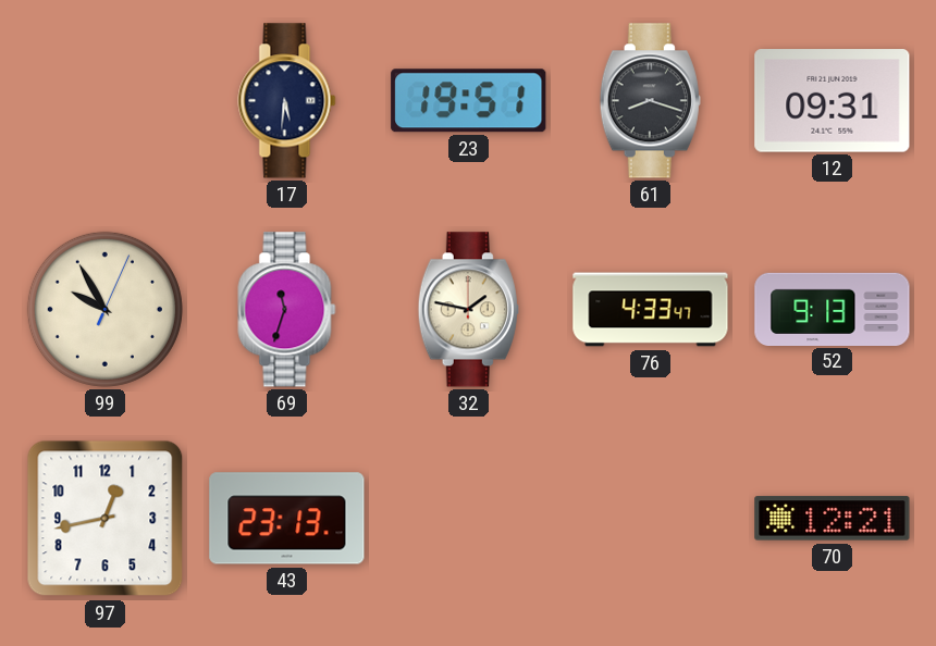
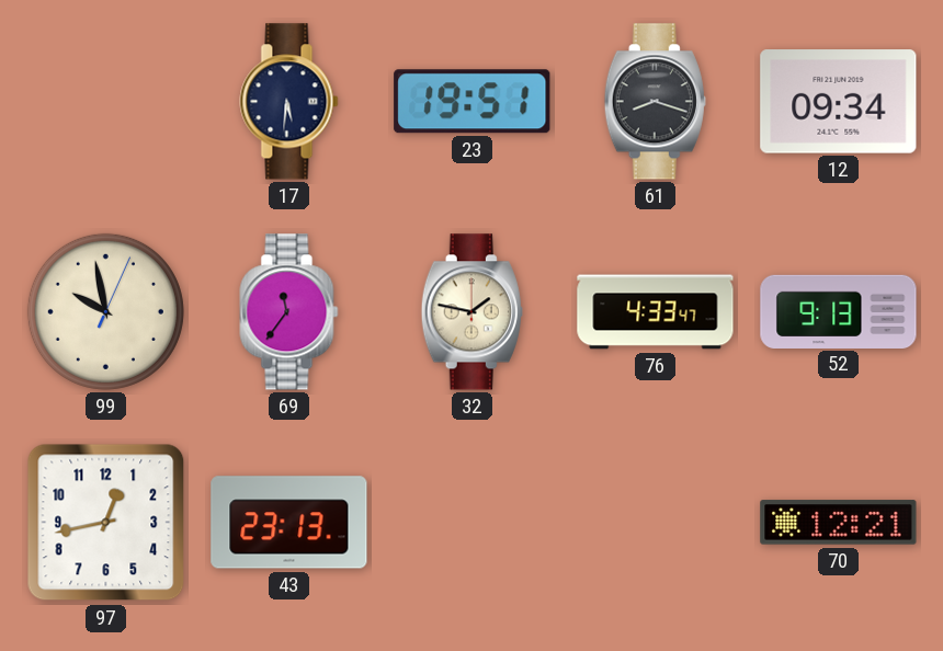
12: 09:31 -> 09:34 (839, 102)
99: 9:55 -> 9:58 (105, 311)
69: 11:33 -> 11:36 (289, 312)
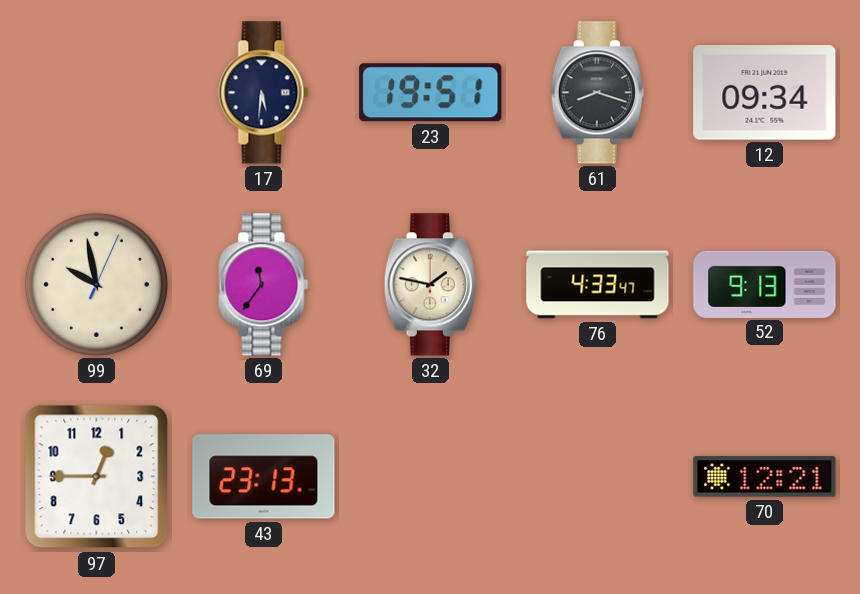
97: 12:43 -> 12:45 (97, 477)
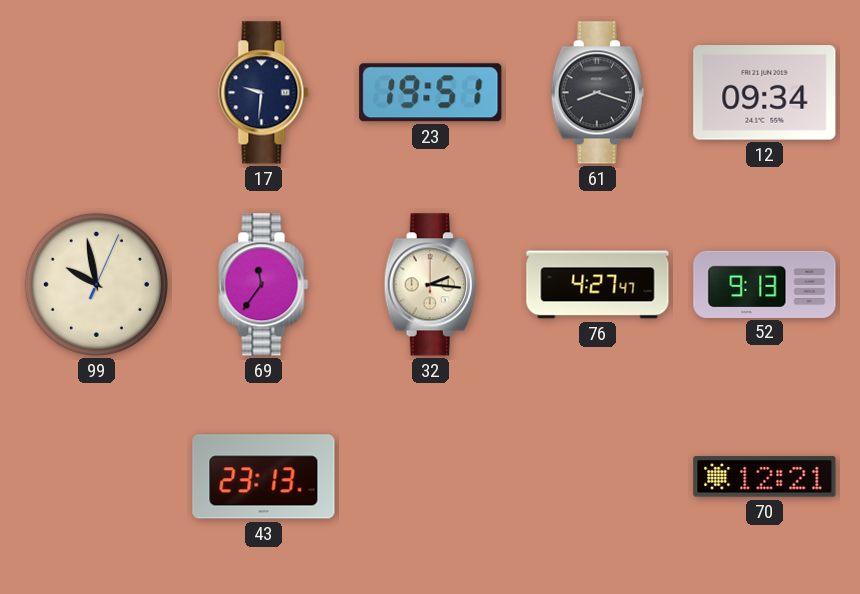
17: 5:31 -> 9:31 (264, 93)
32: 1:47 -> 2:16 (430, 285)
76: 4:33 -> 4:27 (598, 285)
97: 12:45 -> none (97, 477)
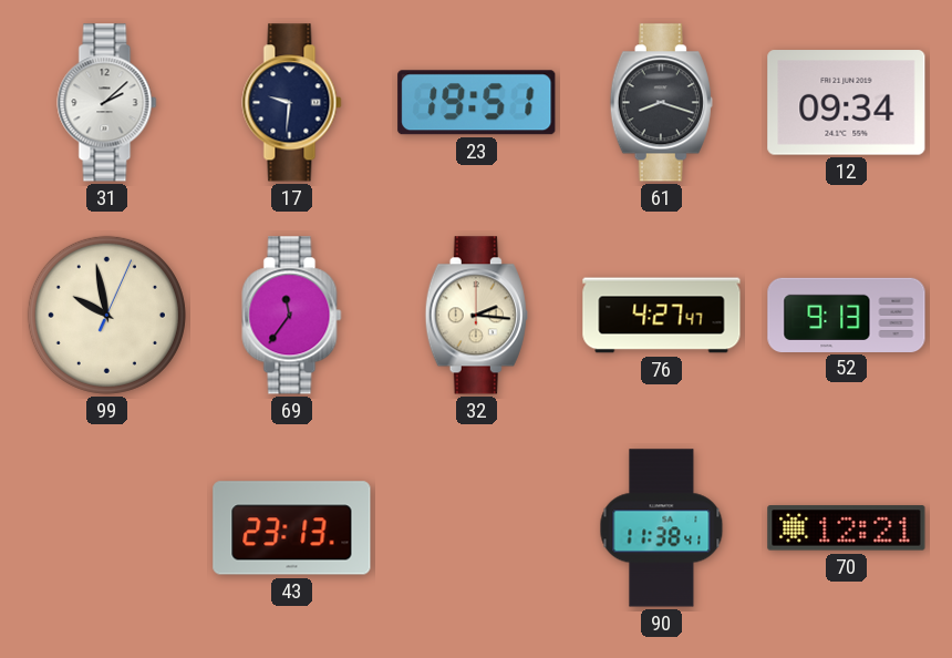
31: none -> 2:08 (107, 103)
90: none -> 11:38 (662, 528)
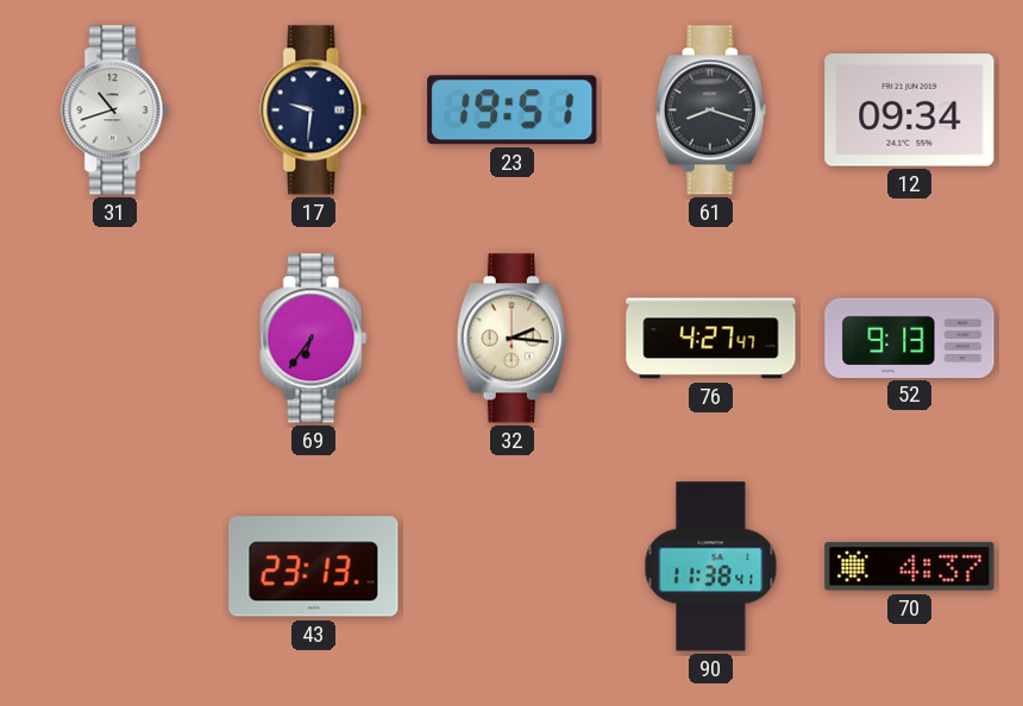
31: 2:08 -> 10:42 (115, 111)
99: 9:58 -> none (106, 315)
69: 11:36 -> 6:36 (314, 339)
70: 12:21 -> 4:37 (910, 567)
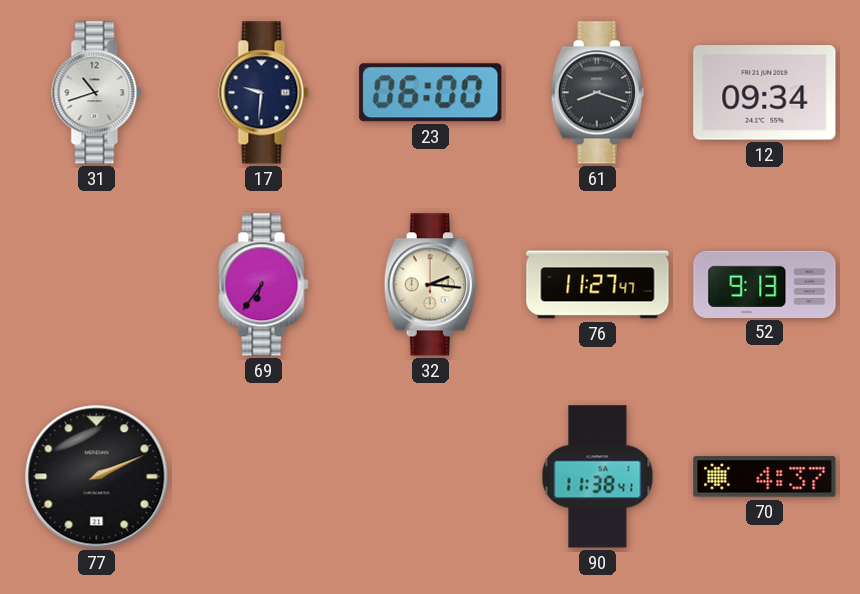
23: 19:51 -> 06:00 (431, 93)
76: 4:27 -> 11:27 (598, 285)
77: none -> 2:11 (97, 477)
43: 23:13 -> none (314, 567)
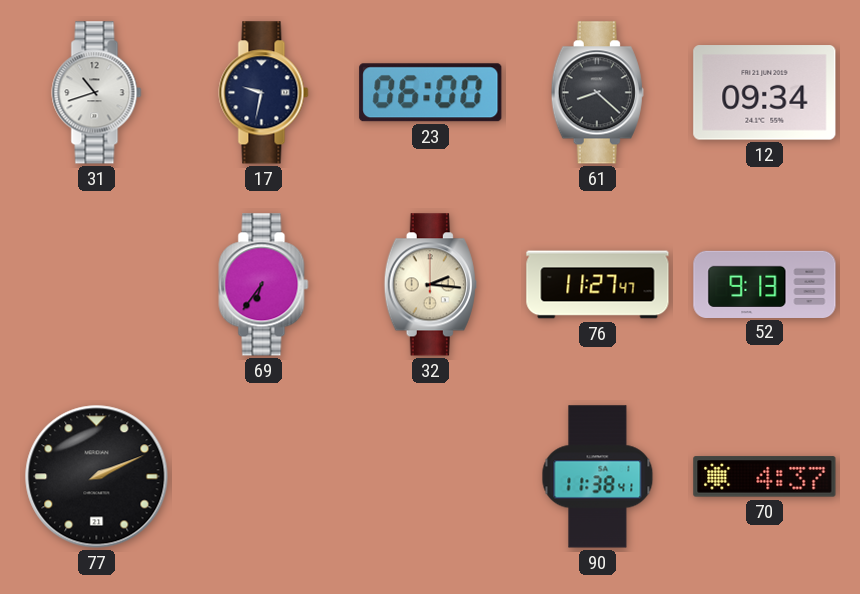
17: 9:31 -> 9:32 (264, 93)
61: 8:18 -> 8:22 (597, 93)
